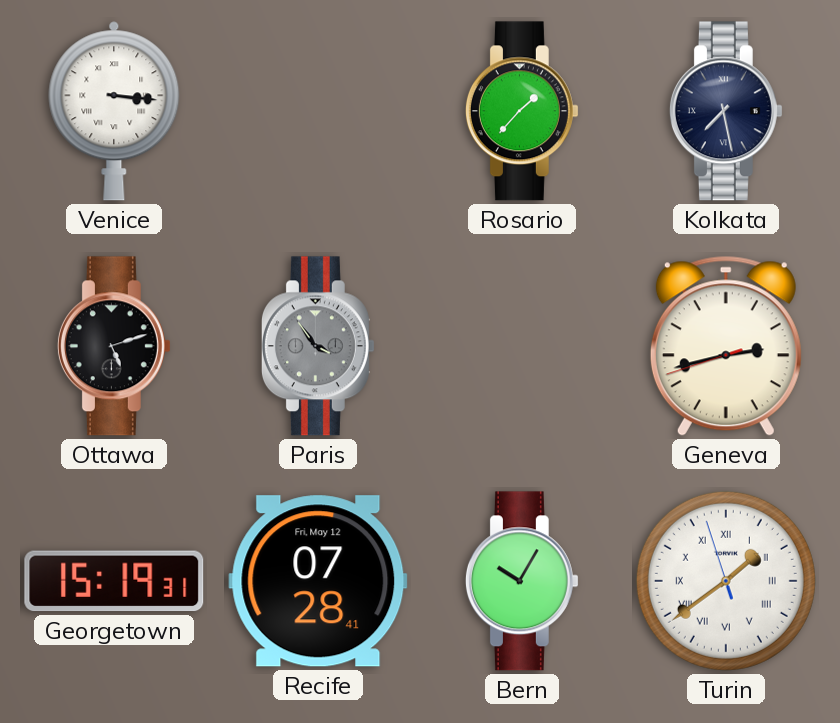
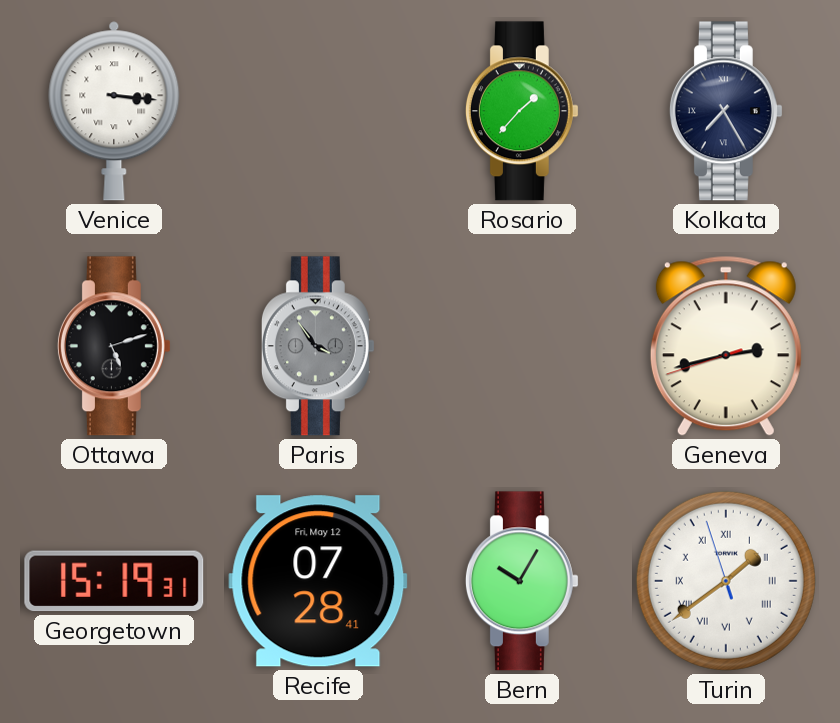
Kolkata: 7:28 -> 7:25 (726, 111)
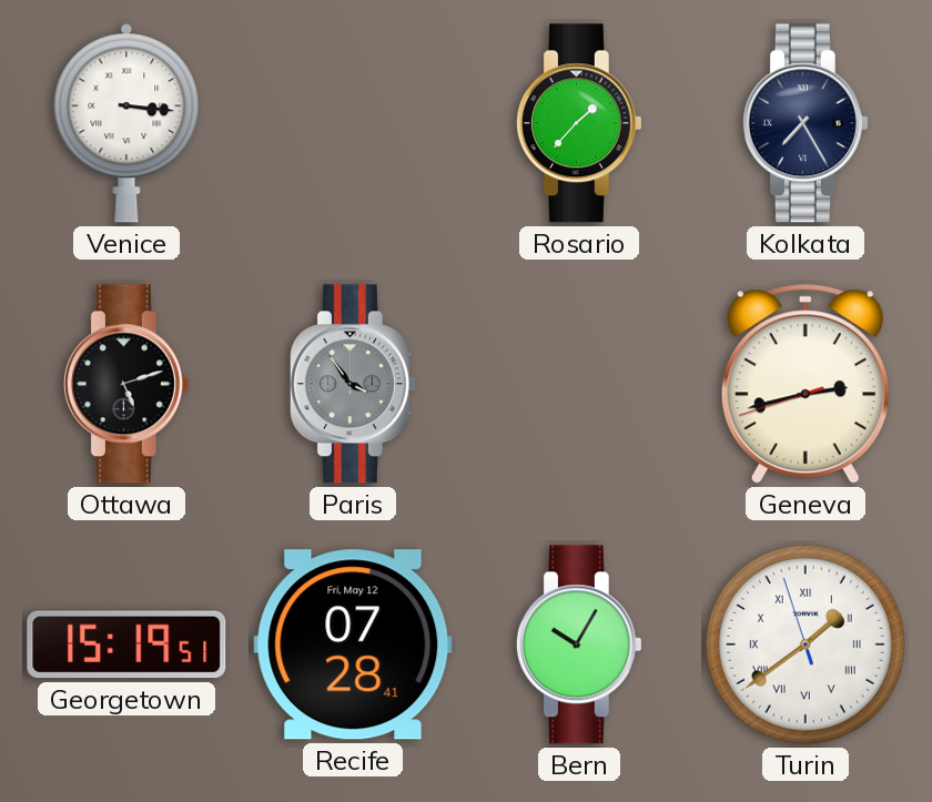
Georgetown: 15:19:31 -> 15:19:51 (126, 644)
